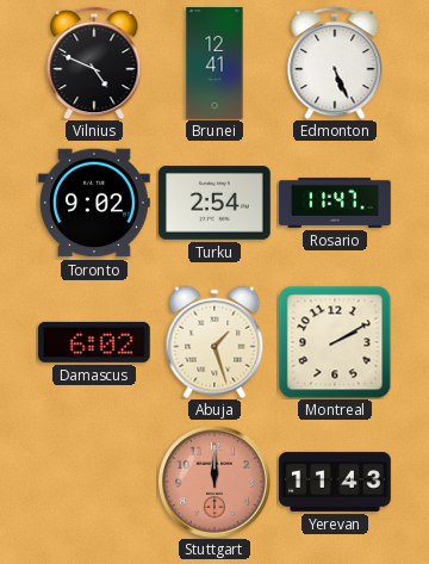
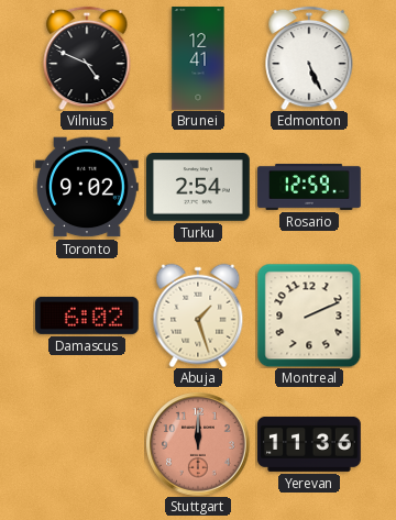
Rosario: 11:47 -> 12:59 (309, 187)
Montreal: 2:10 -> 2:11 (309, 316)
Yerevan: 11:43 -> 11:36 (309, 444)
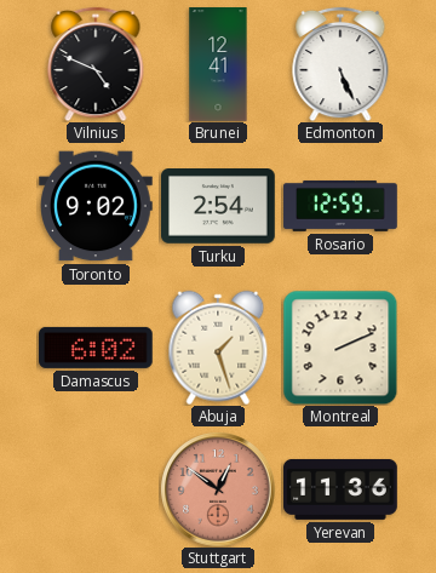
Stuttgart: 12:00 -> 12:51 (218, 489)
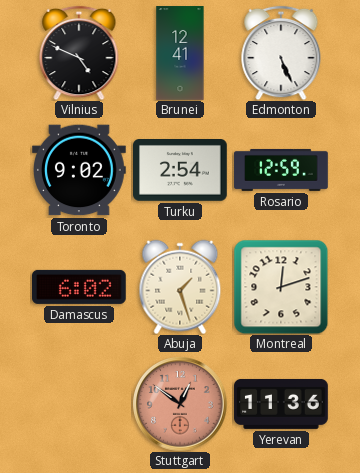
Montreal: 2:11 -> 12:12 (281, 287)
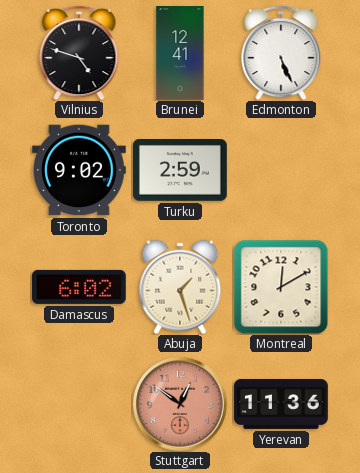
Vilnius: 4:49 -> 4:48 (79, 53)
Turku: 2:54 -> 2:59 (181, 171)
Rosario: 12:59 -> none (281, 170)
Montreal: 12:12 -> 12:10 (281, 287)
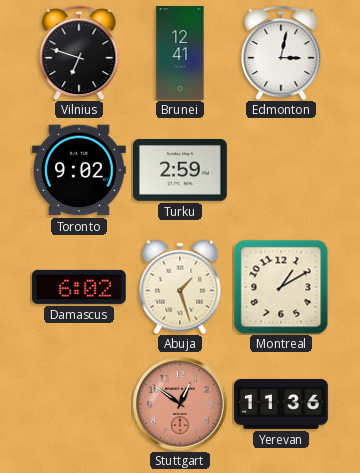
Vilnius: 4:48 -> 6:48 (79, 53)
Edmonton: 5:26 -> 3:02 (281, 53)
Montreal: 12:10 -> 1:10 (281, 287)
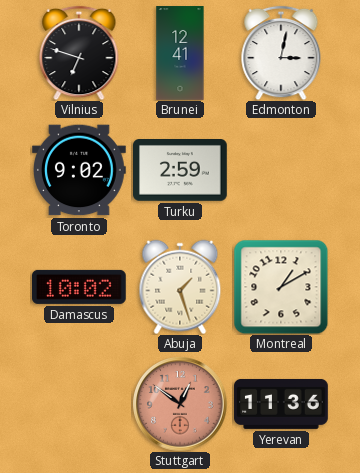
Damascus: 6:02 -> 10:02 (80, 287)
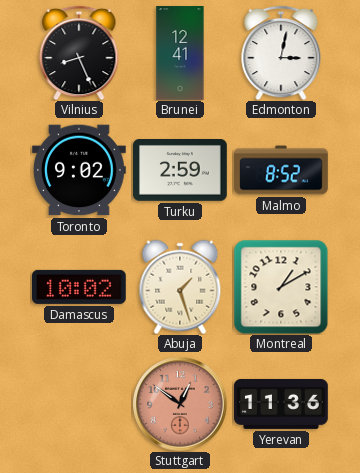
Vilnius: 6:48 -> 8:26 (79, 53)
Malmo: none -> 8:52 (281, 170)
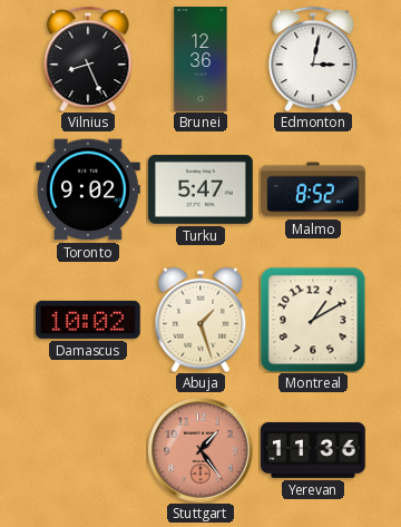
Brunei: 12:41 -> 12:36 (200, 59)
Turku: 2:59 -> 5:47 (202, 191)
Stuttgart: 12:51 -> 1:24 (200, 450)
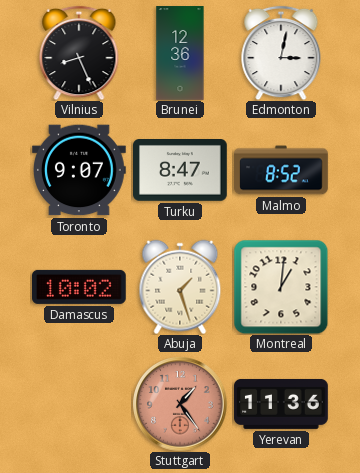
Toronto: 9:02 -> 9:07 (79, 170)
Turku: 5:47 -> 8:47 (181, 171)
Montreal: 1:10 -> 1:01 (281, 287)
